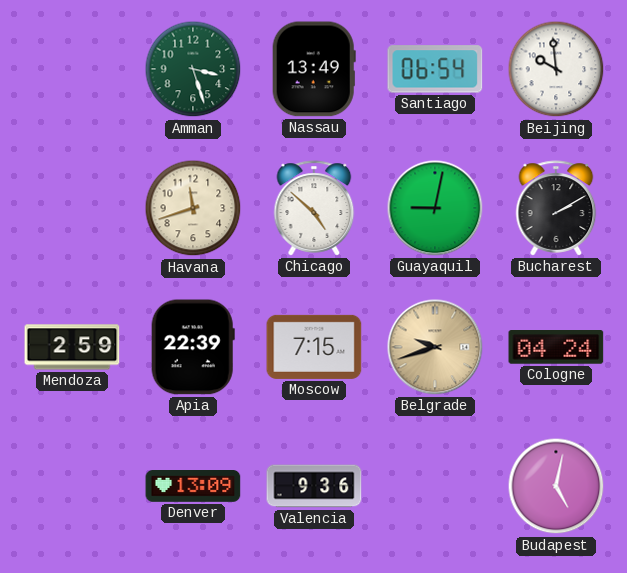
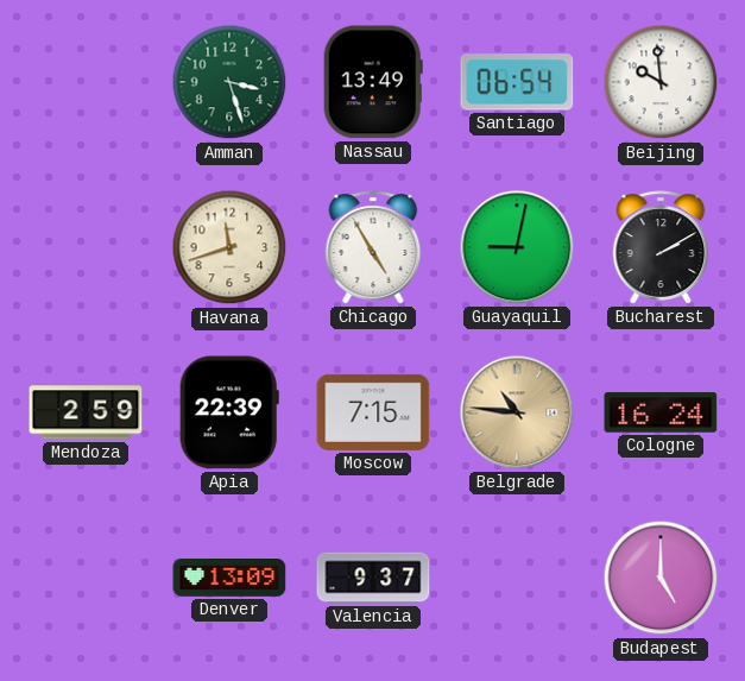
Chicago: 4:52 -> 4:55 (373, 247)
Belgrade: 9:42 -> 10:46 (517, 412)
Cologne: 04:24 -> 16:24 (661, 412)
Valencia: 9:36 -> 9:37 (373, 578)
Budapest: 5:02 -> 5:00 (661, 578)
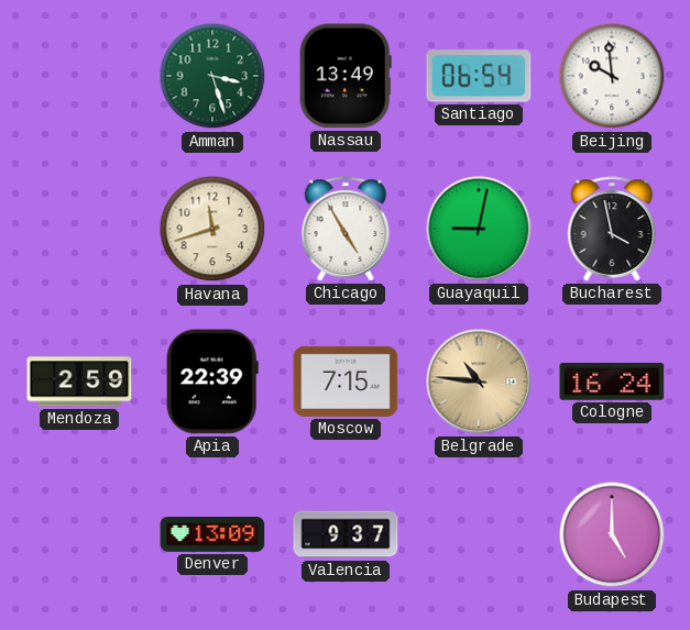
Bucharest: 2:10 -> 3:58 (612, 229)
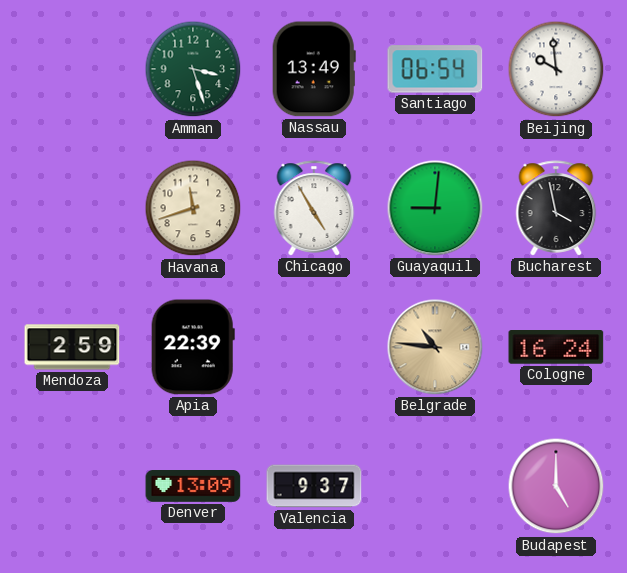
Guayaquil: 9:02 -> 9:01 (435, 208)
Moscow: 7:15 -> none (346, 382)
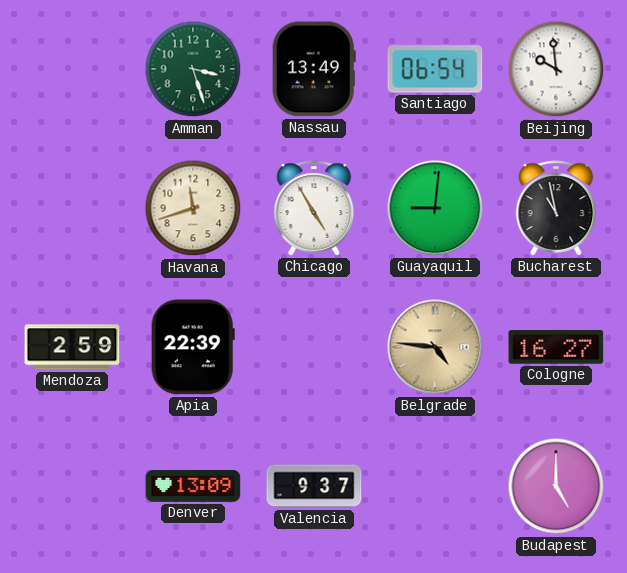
Bucharest: 3:58 -> 10:58 (556, 208)
Belgrade: 10:46 -> 4:46 (435, 347)
Cologne: 16:24 -> 16:27 (556, 347)
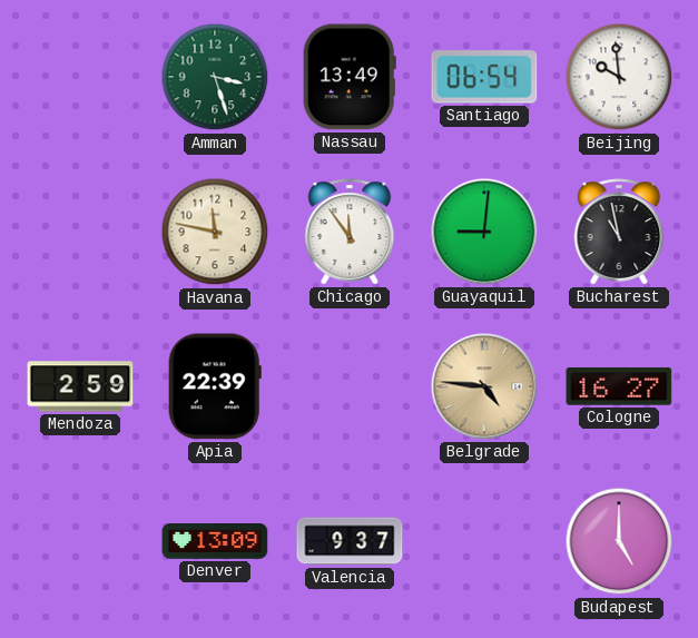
Havana: 11:42 -> 11:47 (215, 232)
Chicago: 4:55 -> 11:54 (350, 232)
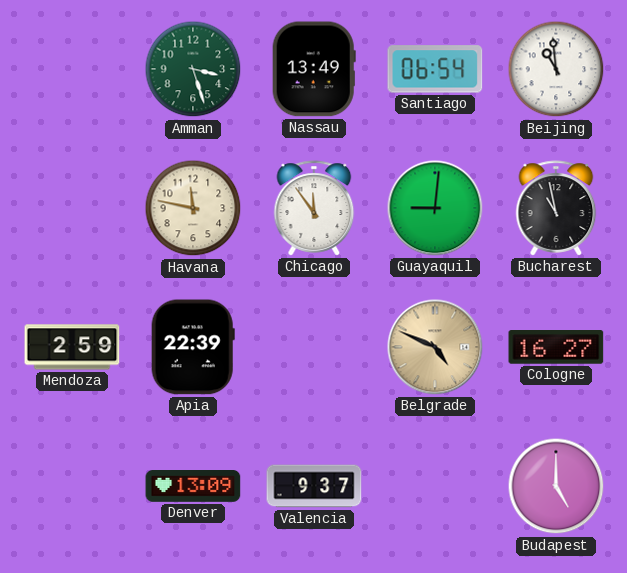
Beijing: 9:59 -> 10:59 (556, 69)
Belgrade: 4:46 -> 4:49 (435, 347)
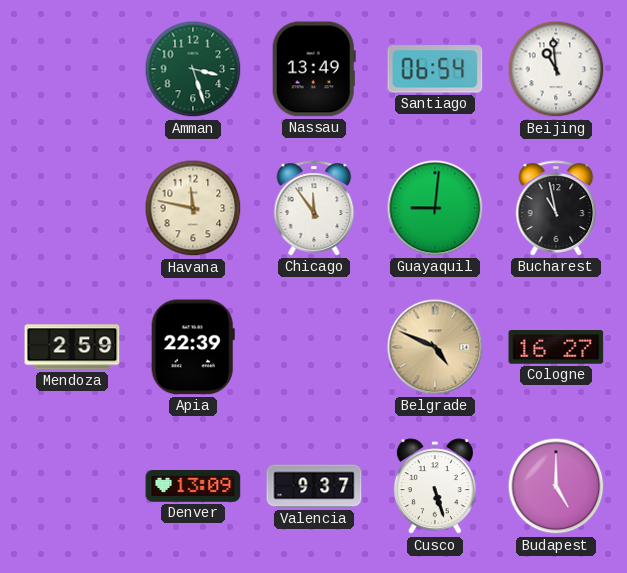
Cusco: none -> 5:27 (435, 487)
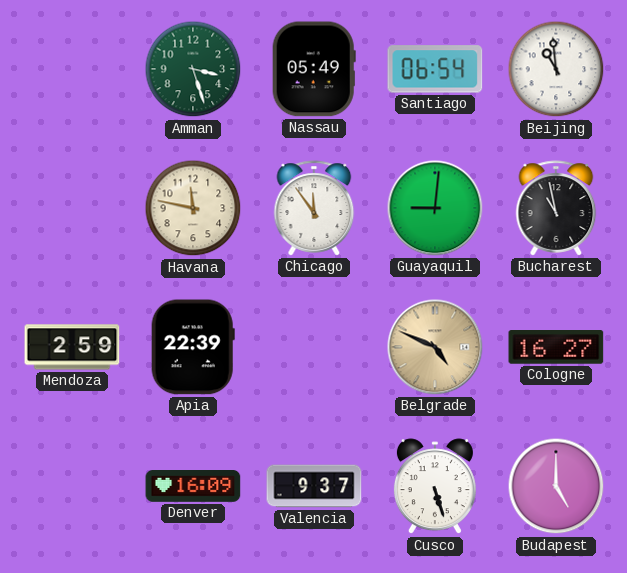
Nassau: 13:49 -> 05:49 (314, 69)
Denver: 13:09 -> 16:09 (193, 487)
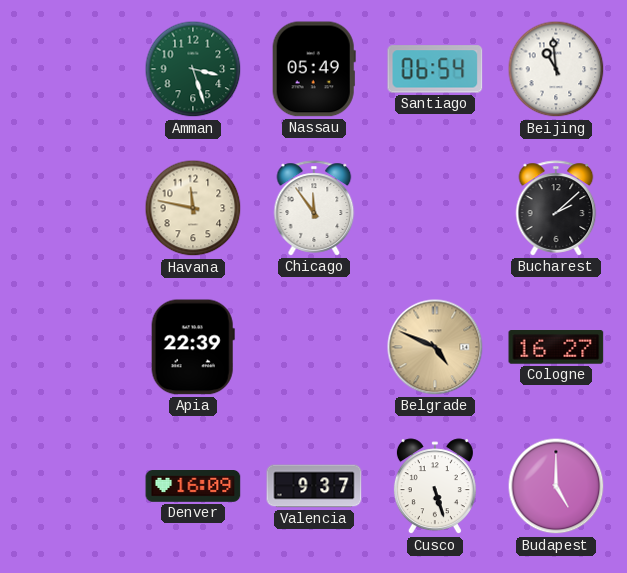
Guayaquil: 9:01 -> none (435, 208)
Bucharest: 10:58 -> 2:08 (556, 208)
Mendoza: 2:59 -> none (72, 347)
